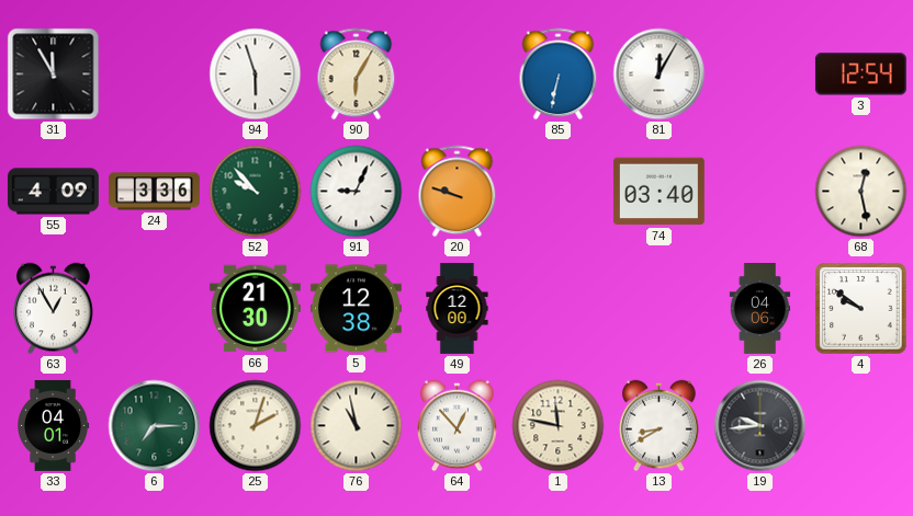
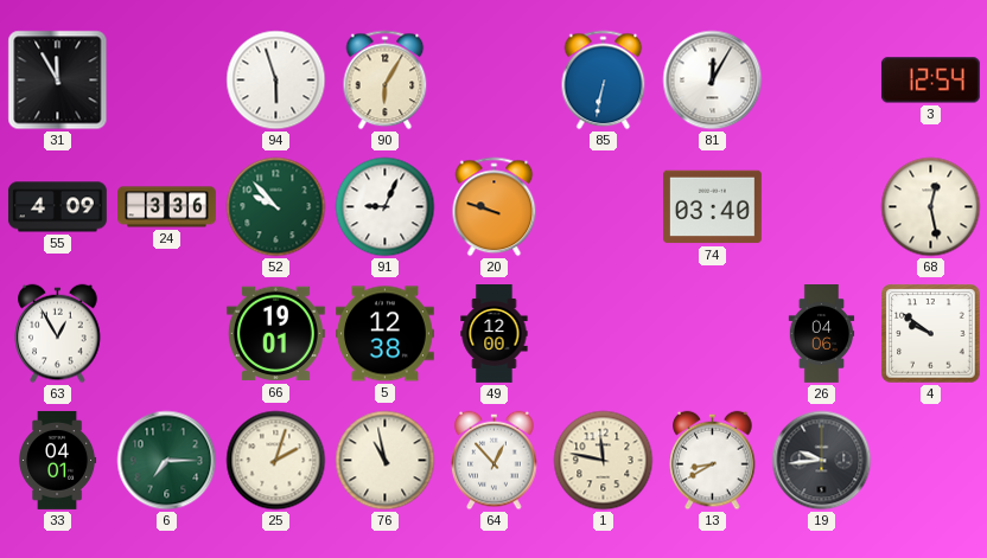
66: 21:30 -> 19:01 (275, 334)
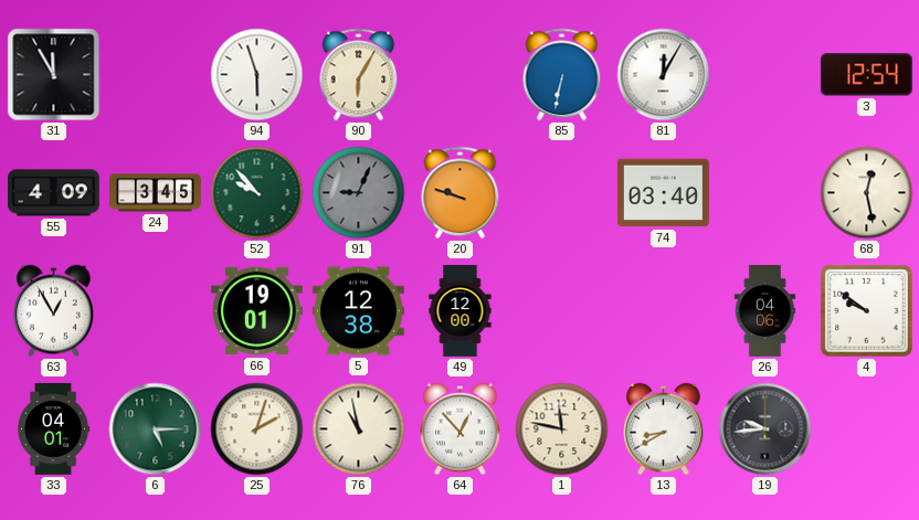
24: 3:36 -> 3:45 (156, 193)
91 dial: white -> grey (359, 193)
6: 7:15 -> 5:15 (156, 429)
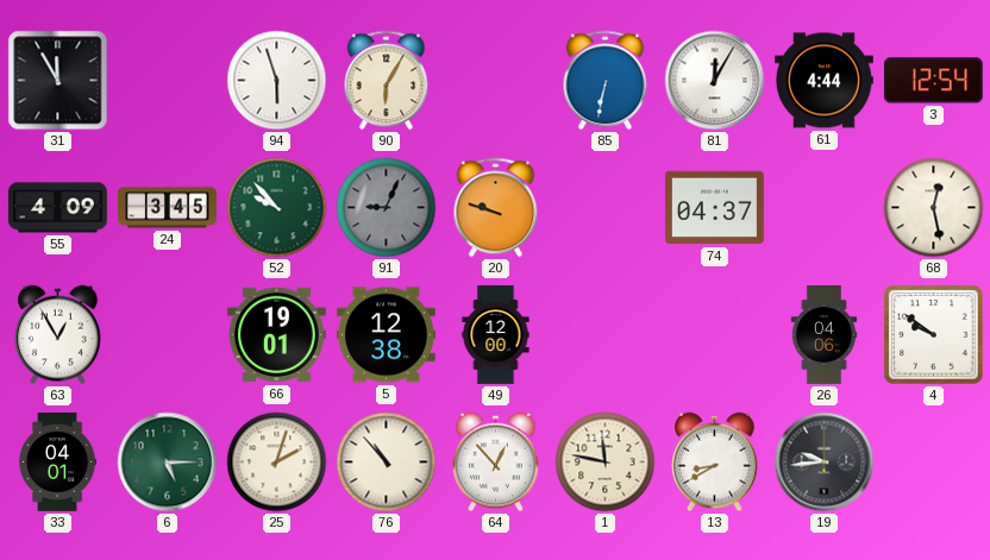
61: none -> 4:44 (823, 81)
74: 03:40 -> 04:37 (714, 208)
76: 10:58 -> 10:53 (387, 463)
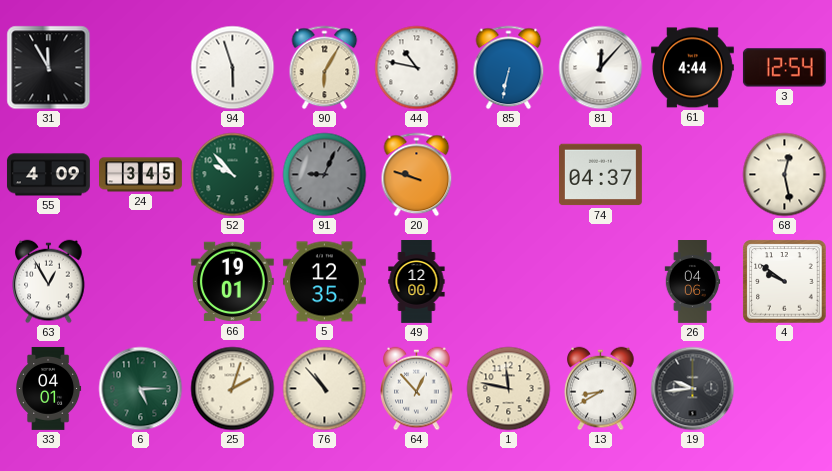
44: none -> 10:47 (417, 68)
81: 12:05 -> 12:07 (601, 68)
5: 12:38 -> 12:35 (324, 282)
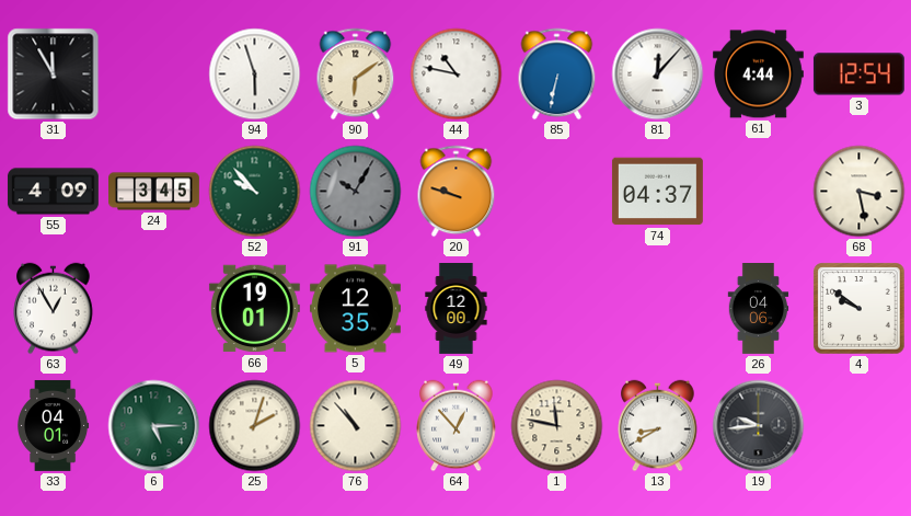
90: 6:05 -> 6:09 (356, 74)
91: 9:04 -> 10:05 (356, 192)
68: 12:28 -> 3:28 (860, 192)
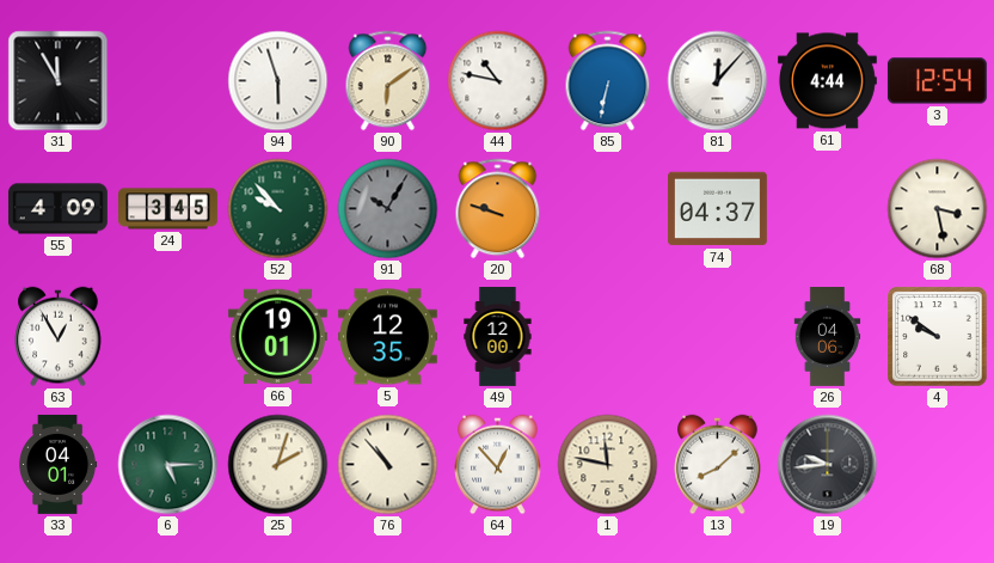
13: 8:40 -> 8:08 (718, 465)
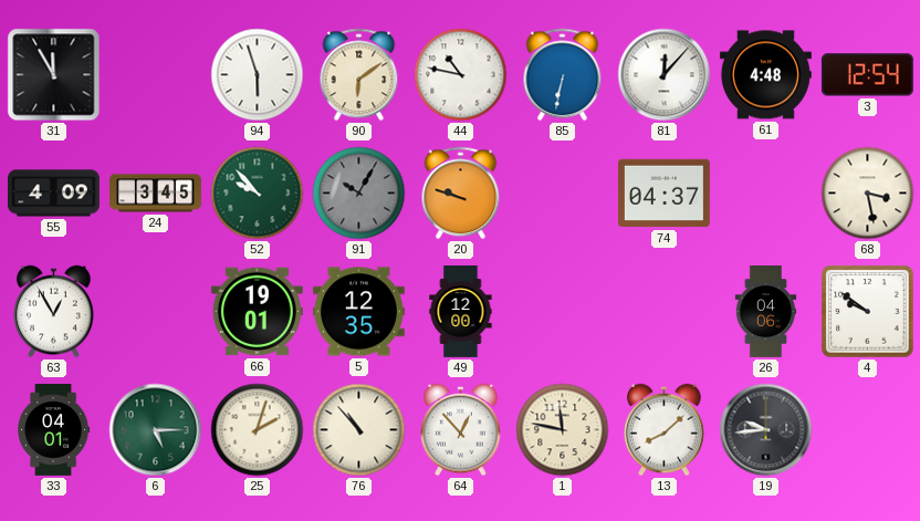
61: 4:44 -> 4:48 (765, 75)
